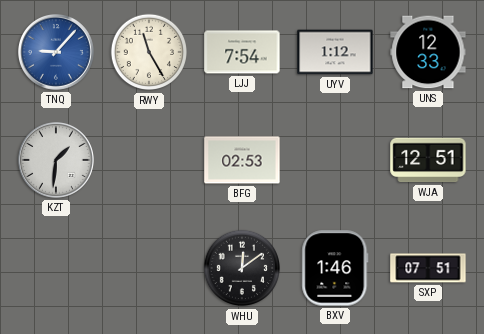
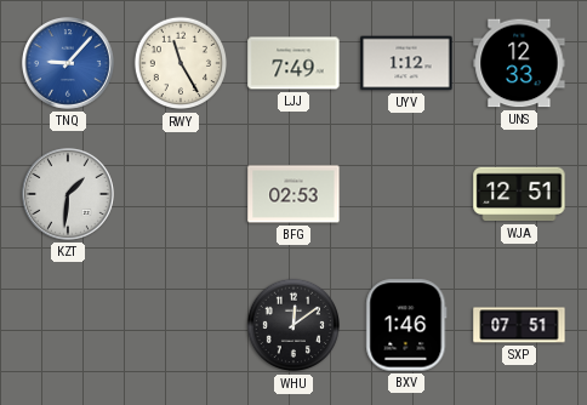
LJJ: 7:54 -> 7:49 (293, 63)
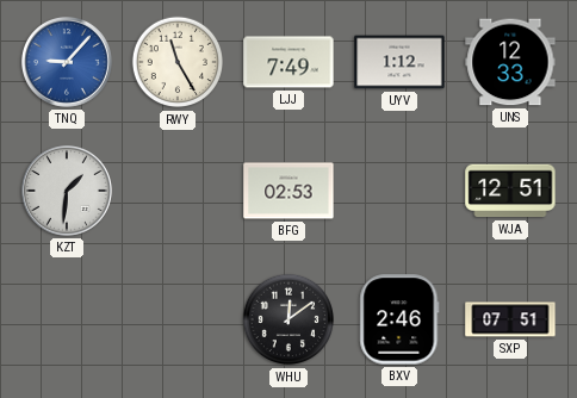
BXV: 1:46 -> 2:46 (399, 319)
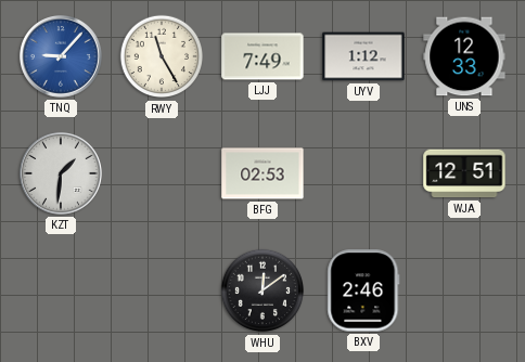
SXP: 07:51 -> none (510, 319)
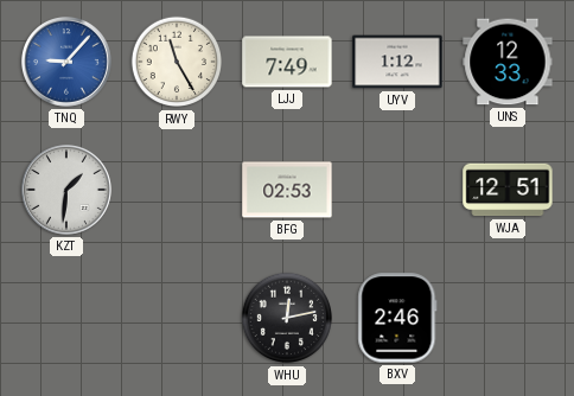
WHU: 12:09 -> 12:13 (287, 318)
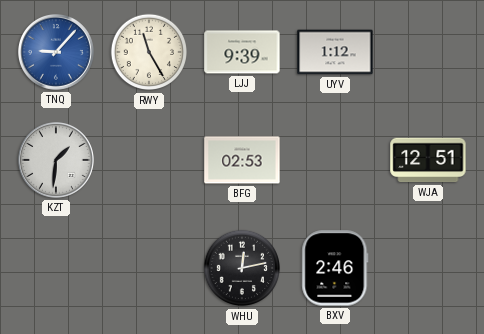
LJJ: 7:49 -> 9:39 (242, 52)
UNS: 12:33 -> none (508, 62)
